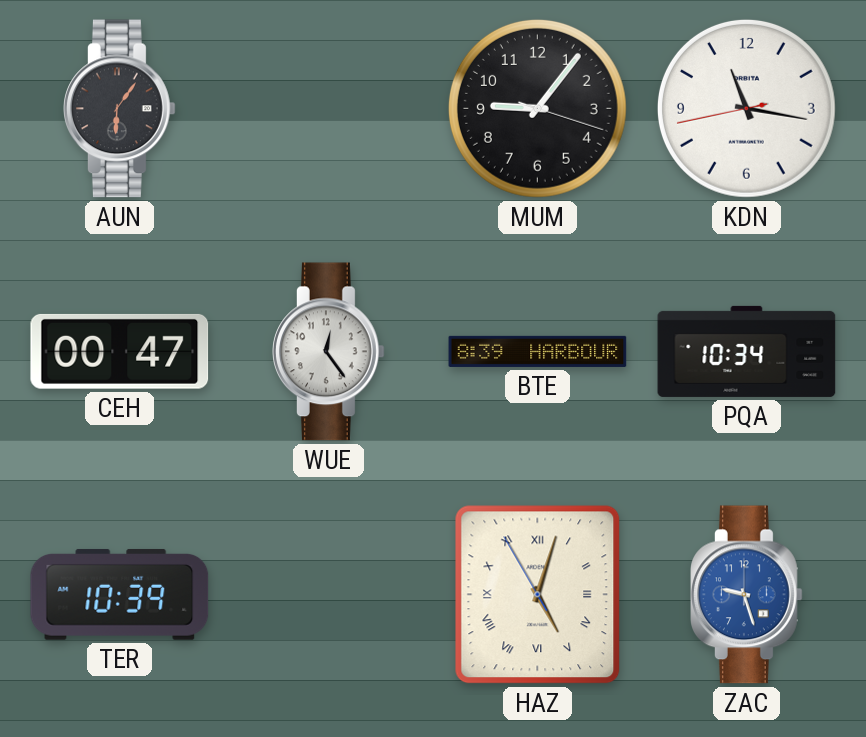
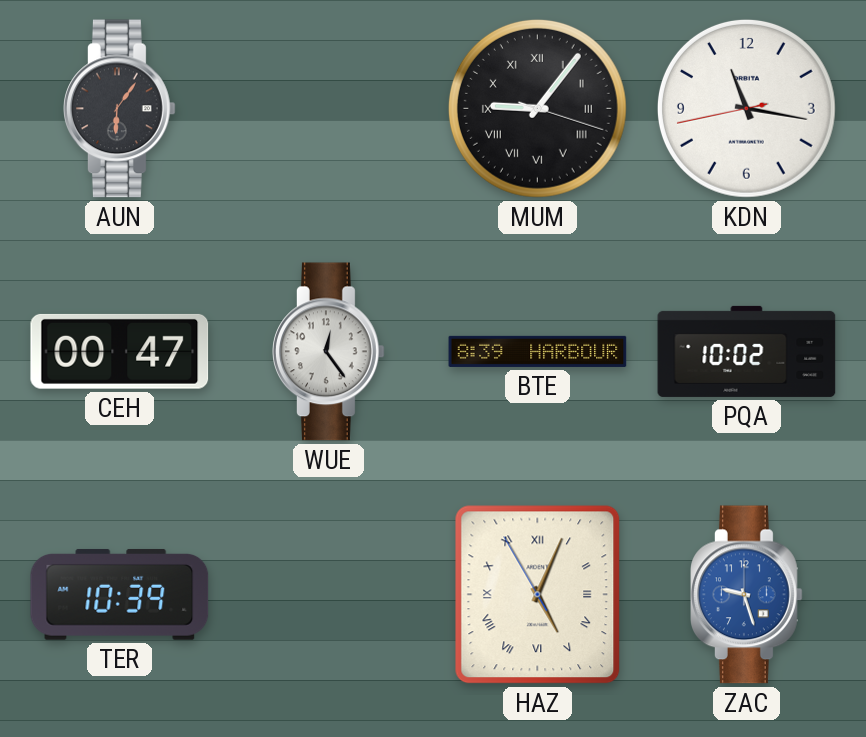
MUM numerals: Arabic -> Roman (537, 108)
PQA: 10:34 -> 10:02 (747, 351)
HAZ: 5:02 -> 5:03 (538, 595)
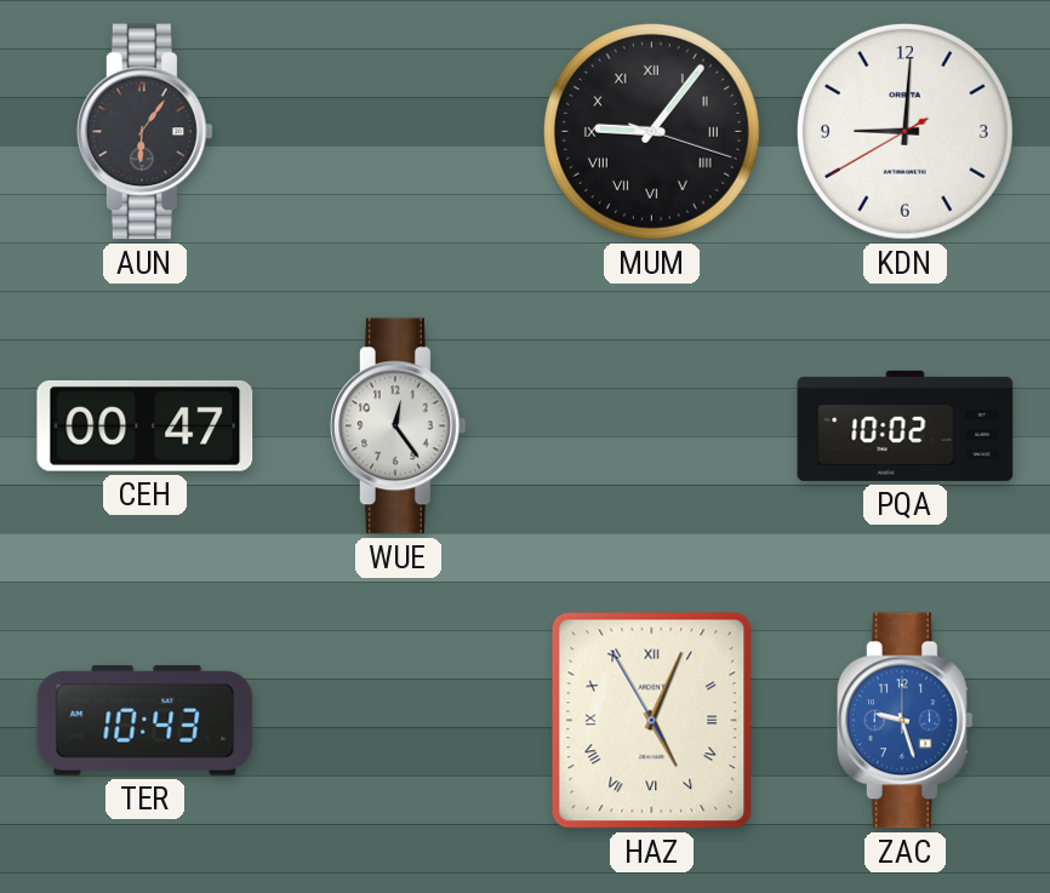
KDN: 11:16 -> 9:00 (905, 131)
BTE: 8:39 -> none (538, 351)
TER: 10:39 -> 10:43 (145, 720)
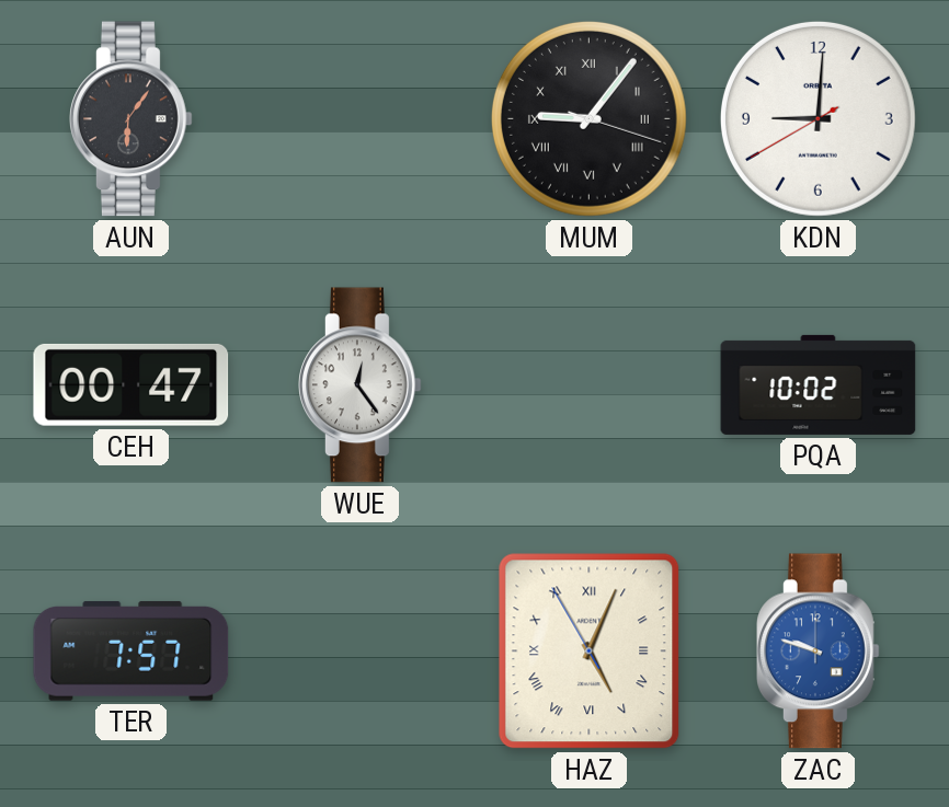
TER: 10:43 -> 7:57 (132, 650)
ZAC: 9:27 -> 9:48 (819, 652)
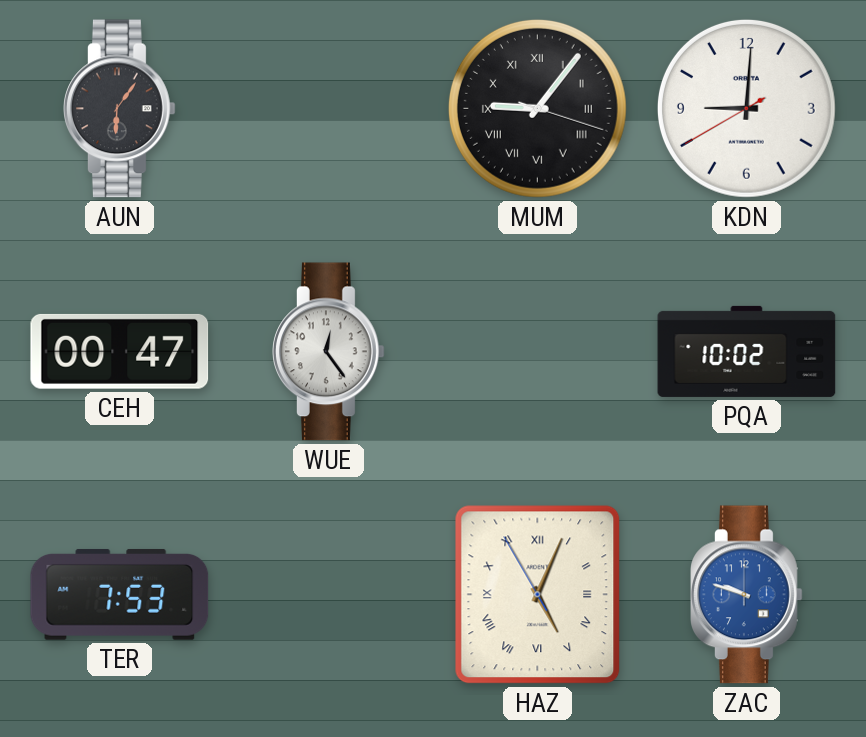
TER: 7:57 -> 7:53 (120, 594)
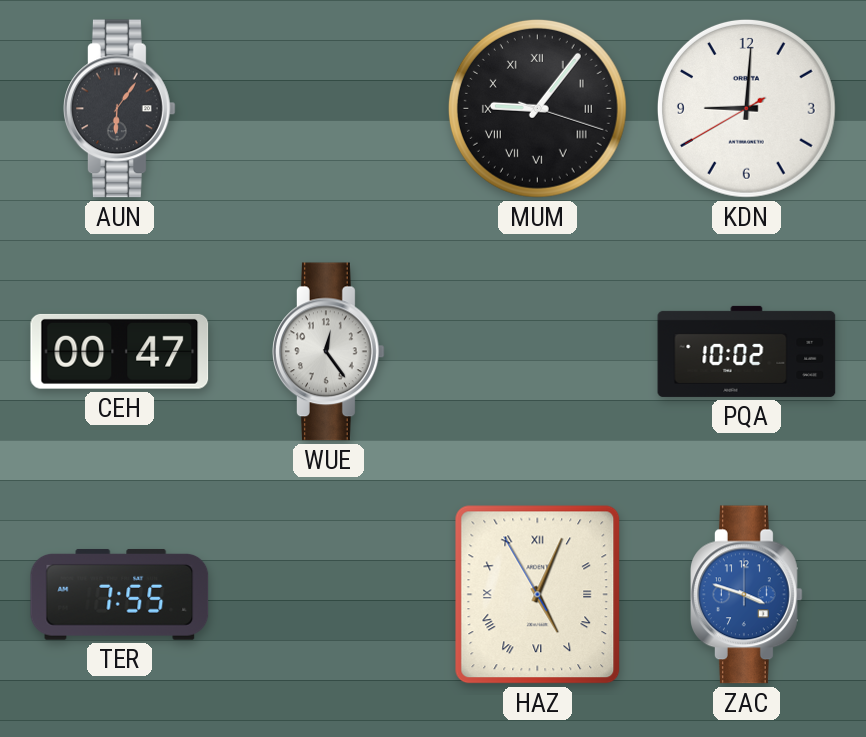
TER: 7:53 -> 7:55 (120, 594)
ZAC: 9:48 -> 3:48 (747, 595)
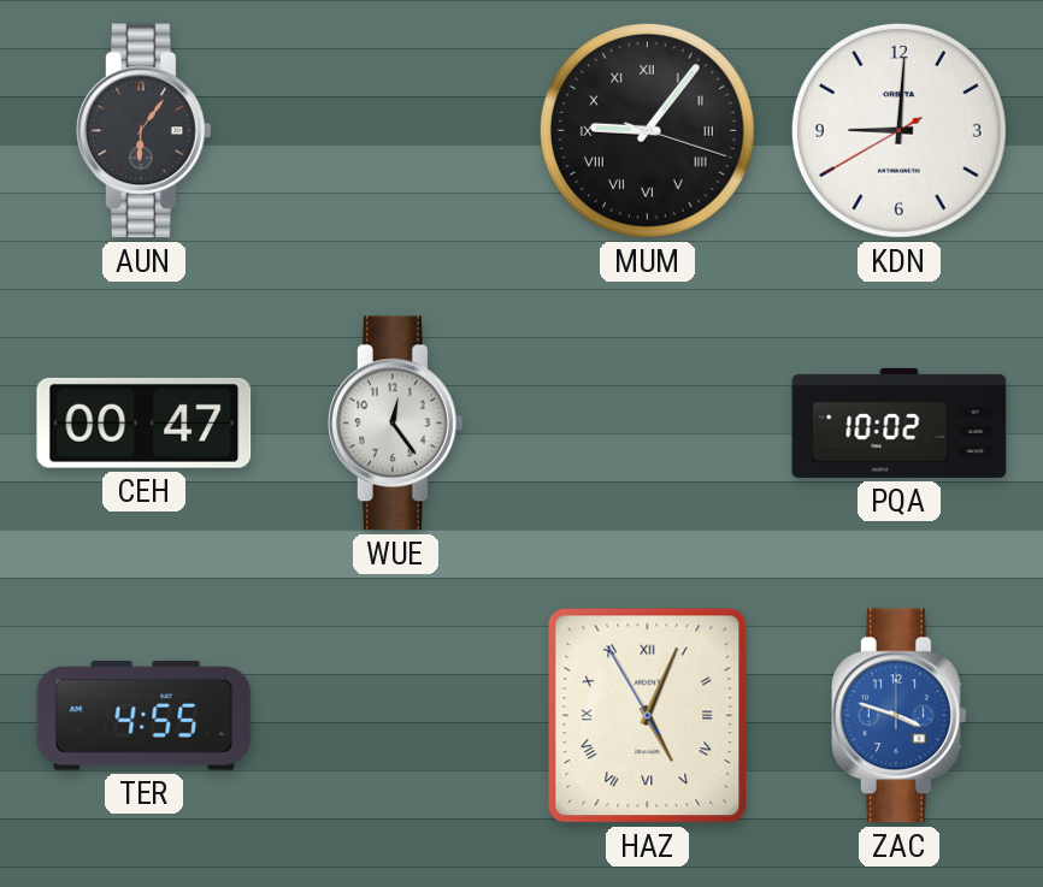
TER: 7:55 -> 4:55 (145, 715)
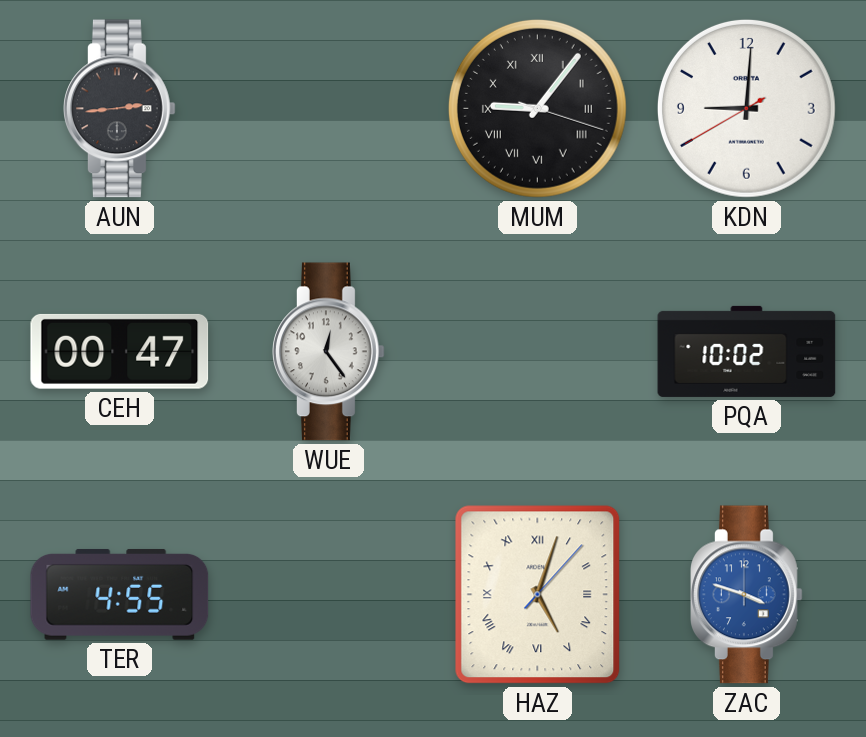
AUN: 6:06 -> 2:44 (120, 109)
HAZ: 5:03:55 -> 5:03:07 (538, 595)
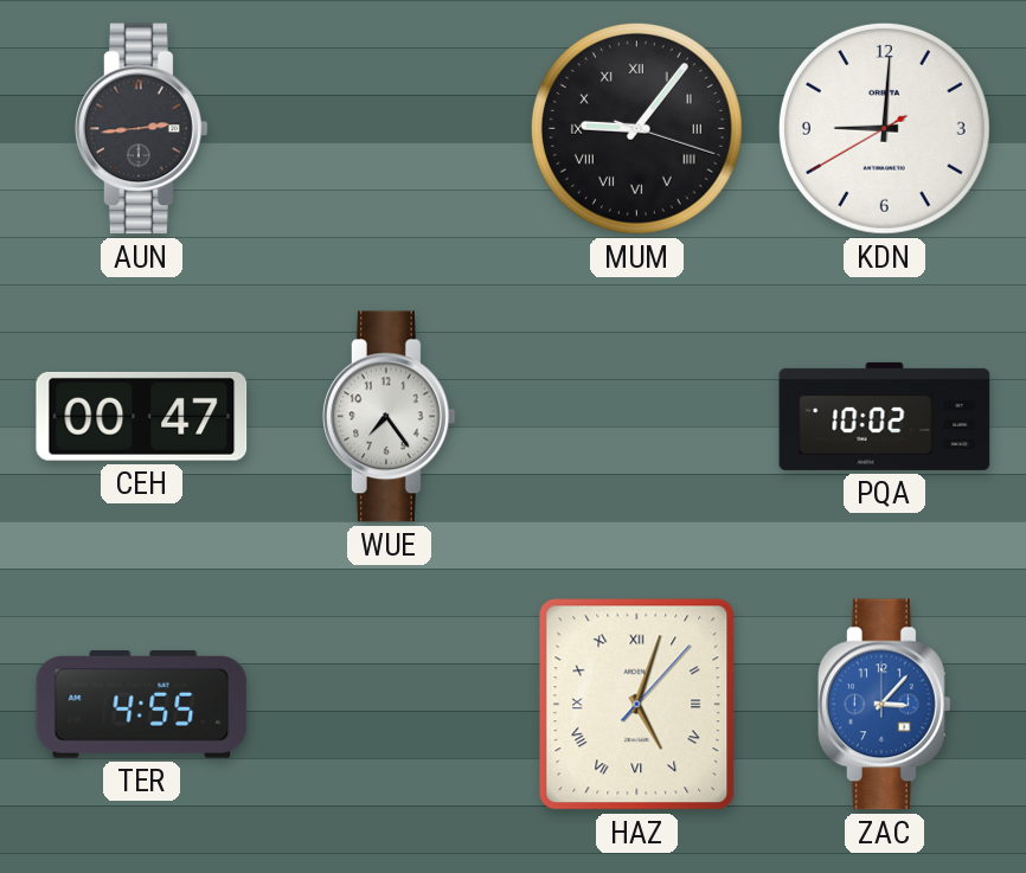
WUE: 12:24 -> 7:24 (390, 417)
ZAC: 3:48 -> 3:07 (885, 705)
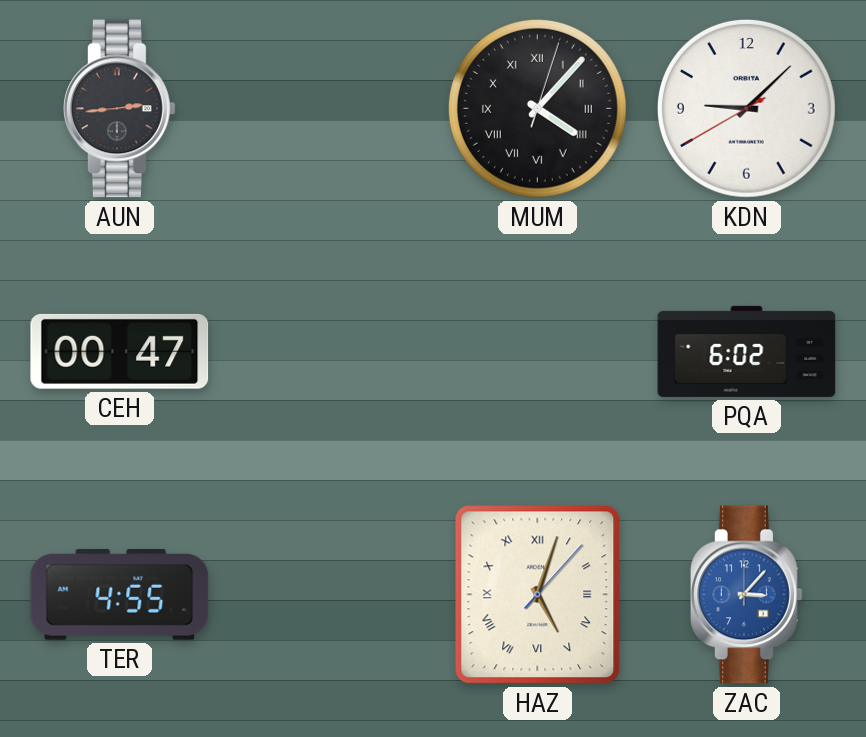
MUM: 9:06 -> 4:07 (537, 108)
KDN: 9:00 -> 9:07 (746, 108)
WUE: 7:24 -> none (390, 417)
PQA: 10:02 -> 6:02 (747, 351)
